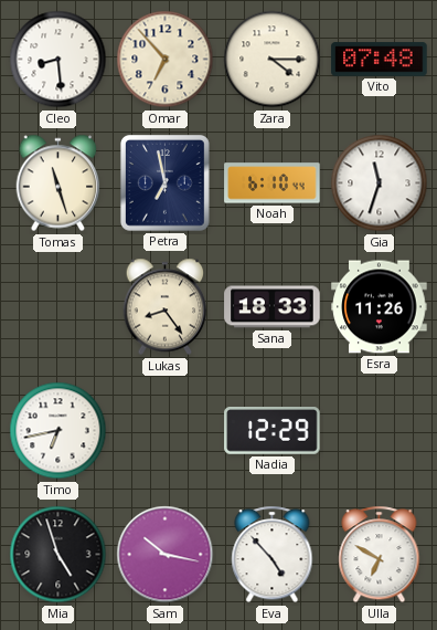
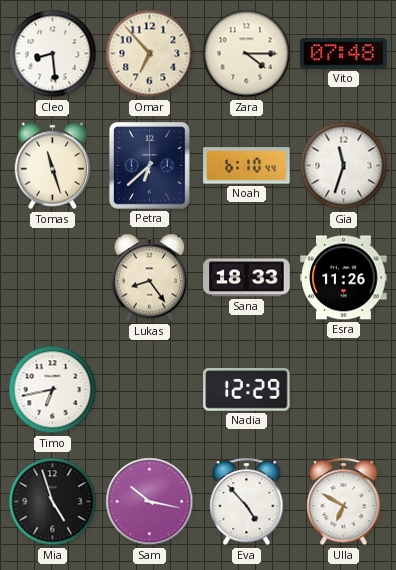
Petra: 6:58 -> 6:38 (149, 166)
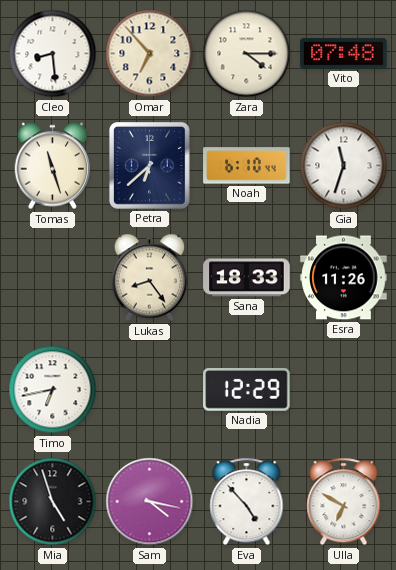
Sam: 10:17 -> 4:17 (150, 502)
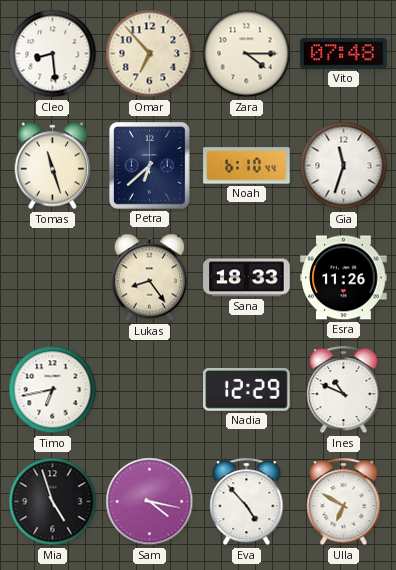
Ines: none -> 10:49 (344, 390)
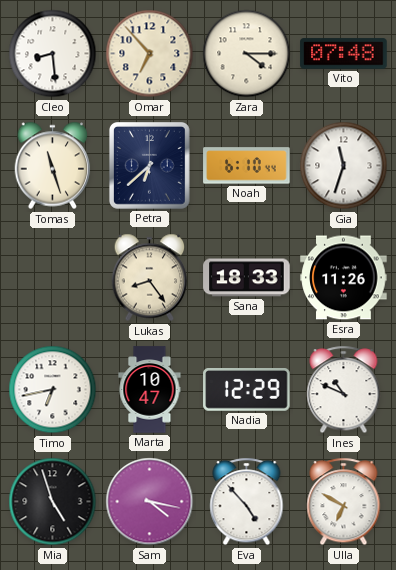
Marta: none -> 10:47 (150, 390)
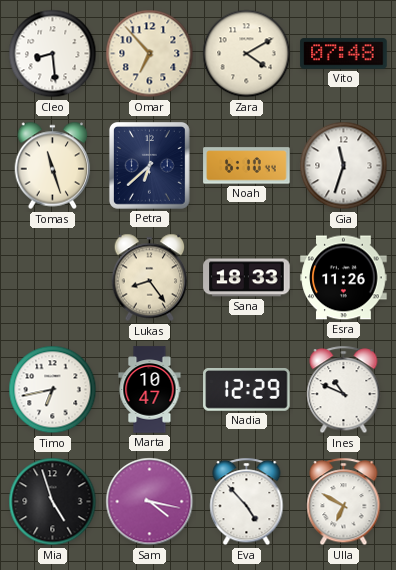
Zara: 4:15 -> 4:10 (247, 54)
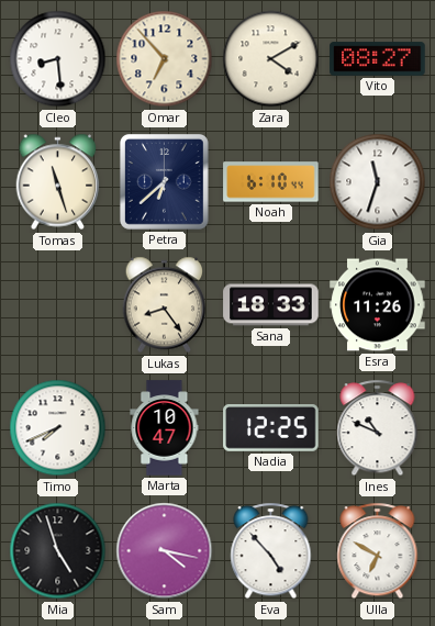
Vito: 07:48 -> 08:27 (378, 59)
Timo: 6:43 -> 7:41 (58, 428)
Nadia: 12:29 -> 12:25 (271, 428)
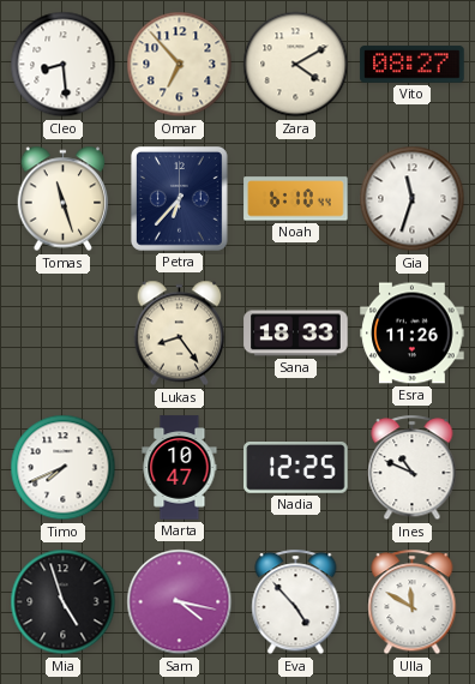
Petra: 6:38 -> 6:37 (179, 199)
Ulla: 6:50 -> 11:50 (413, 602)
